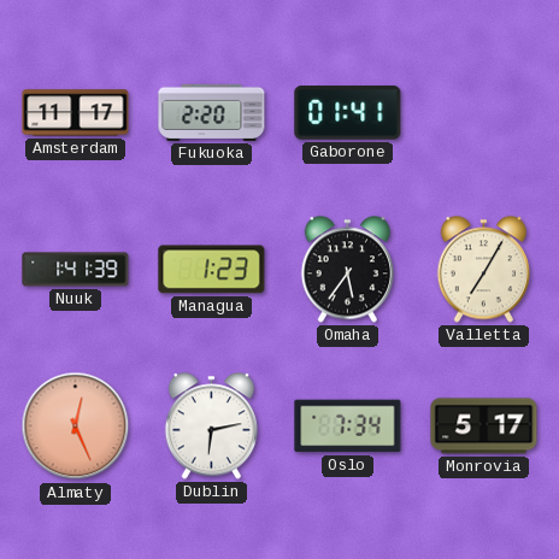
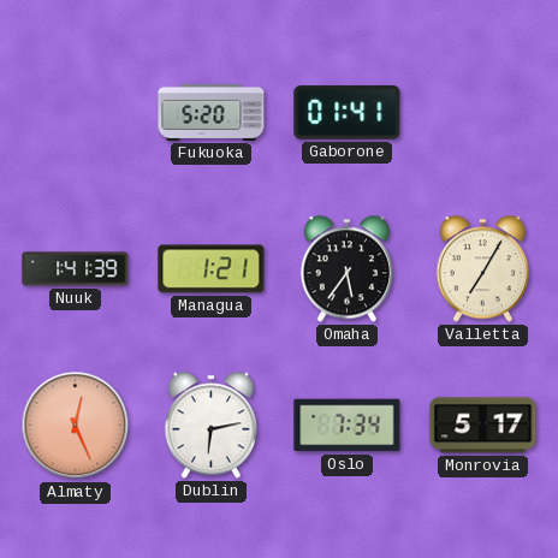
Amsterdam: 11:17 -> none (76, 113)
Fukuoka: 2:20 -> 5:20 (212, 112)
Managua: 1:23 -> 1:21 (212, 269)
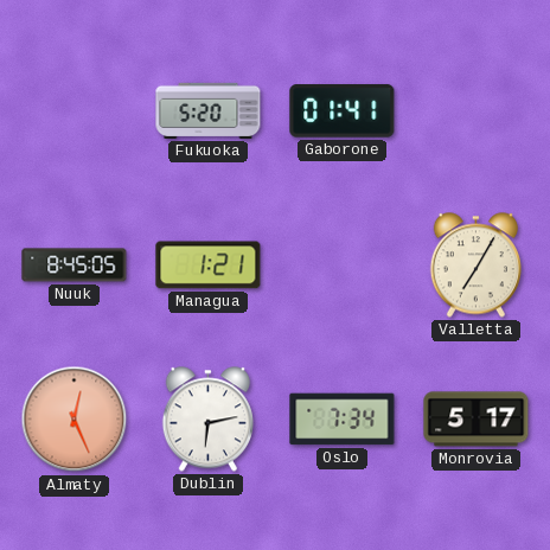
Nuuk: 1:41 -> 8:45 (75, 266)
Omaha: 5:36 -> none (346, 269)
